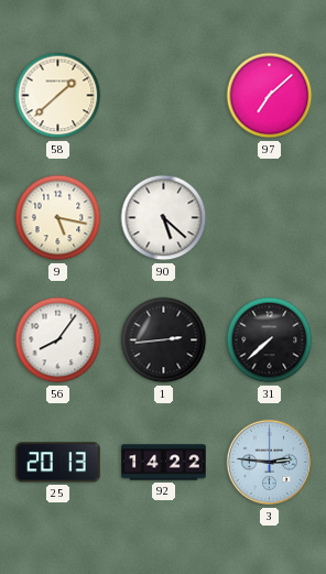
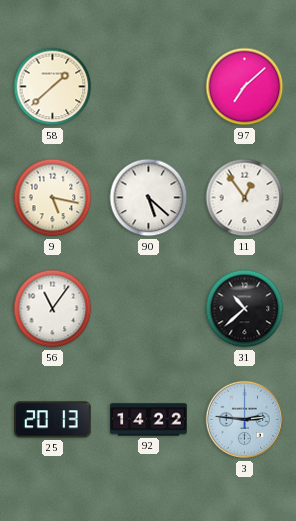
11: none -> 12:54 (245, 198)
56: 8:06 -> 11:06 (53, 309)
1: 2:44 -> none (164, 340)
31: 7:38 -> 10:38 (245, 309)
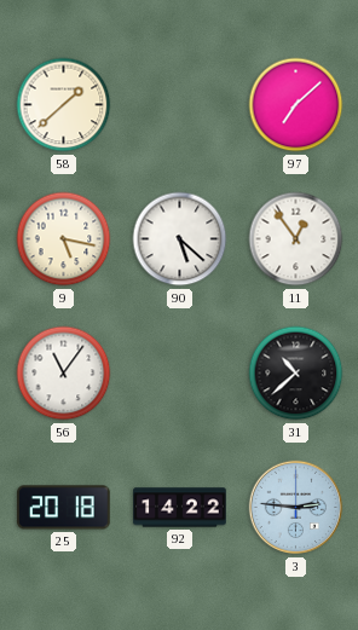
25: 20:13 -> 20:18 (64, 508)
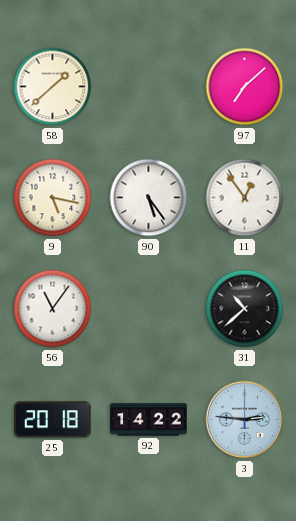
90: 5:22 -> 5:24 (149, 198)
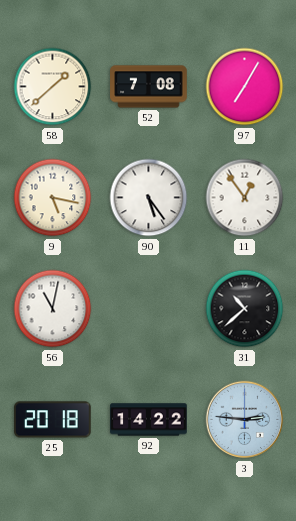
52: none -> 7:08 (149, 87)
97: 7:08 -> 7:05 (245, 87)
56: 11:06 -> 11:02 (53, 309)
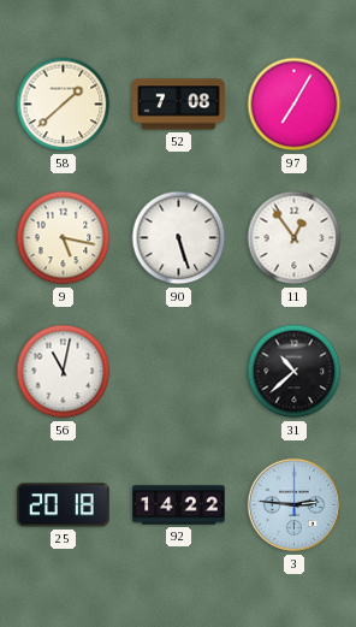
90: 5:24 -> 5:27 (179, 238)
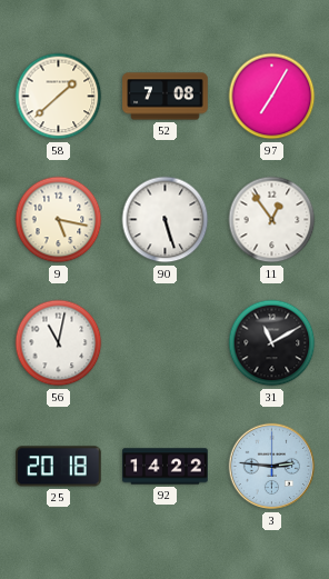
31: 10:38 -> 11:10 (272, 343)
